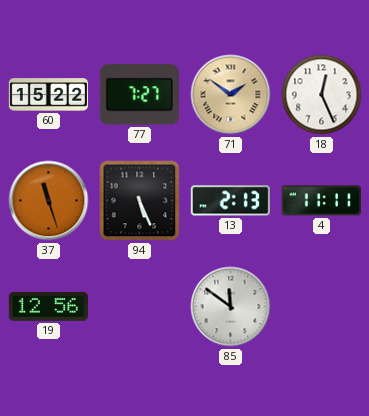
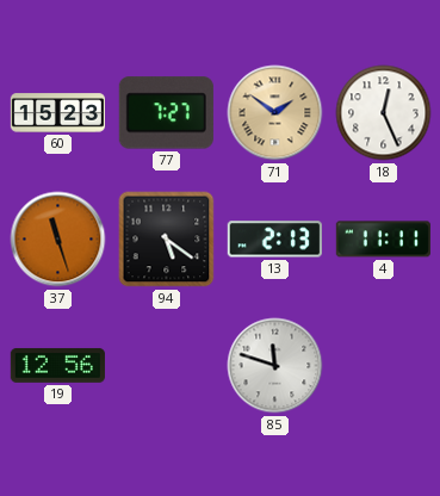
60: 15:22 -> 15:23 (57, 113)
94: 5:26 -> 5:21 (167, 240)
85: 11:51 -> 11:48 (275, 366)
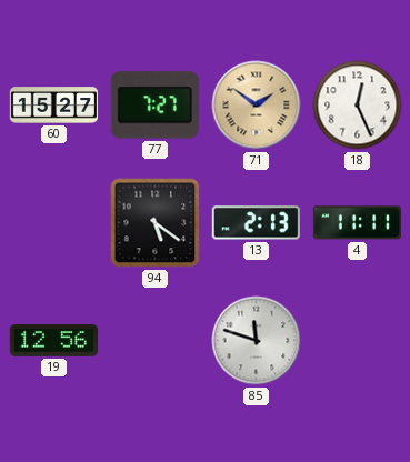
60: 15:23 -> 15:27 (53, 106)
37: 11:27 -> none (58, 240)
